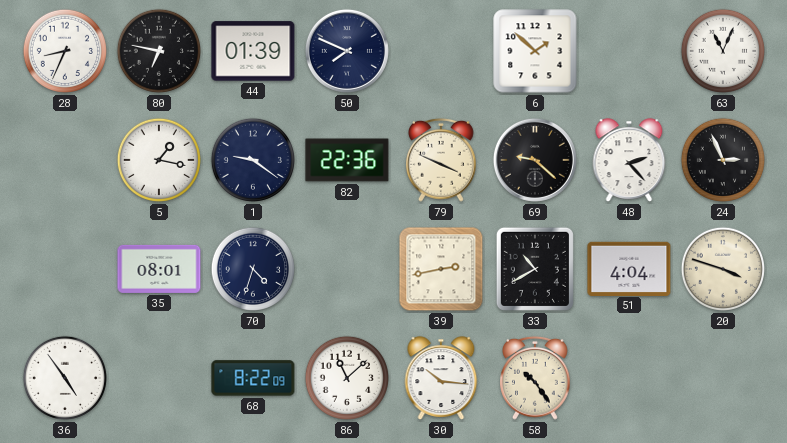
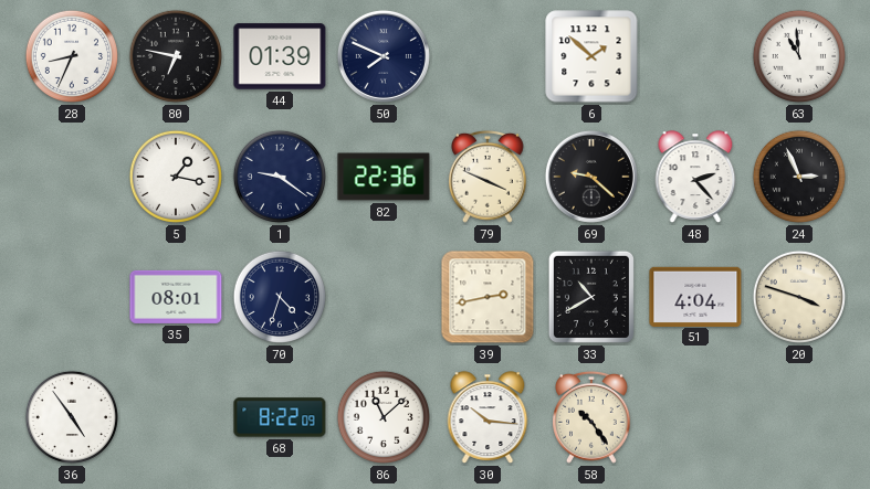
63: 11:04 -> 10:59 (799, 56)
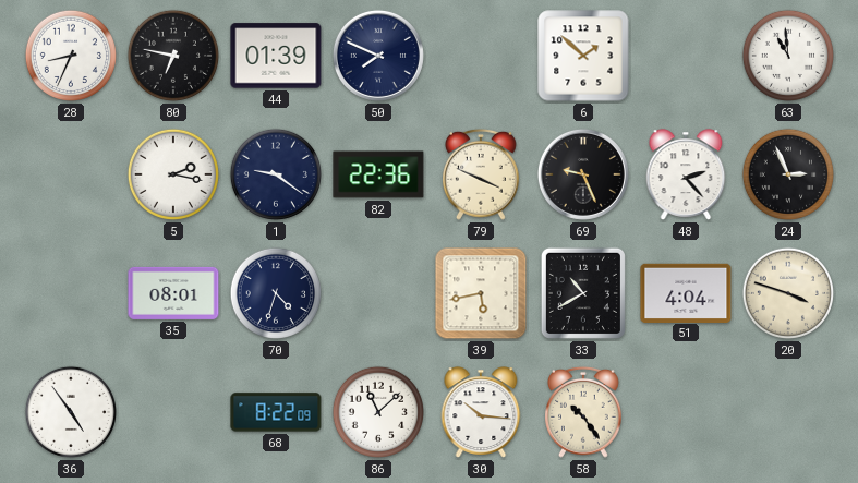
5: 1:17 -> 2:17 (173, 174)
69: 9:22 -> 9:26 (583, 174)
39: 2:43 -> 5:43 (481, 293)
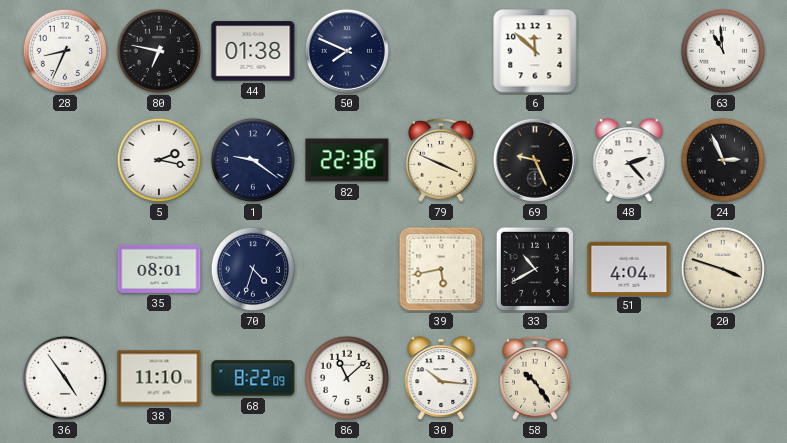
44: 01:39 -> 01:38 (253, 51)
6: 1:52 -> 11:52 (535, 51)
38: none -> 11:10 (159, 378)
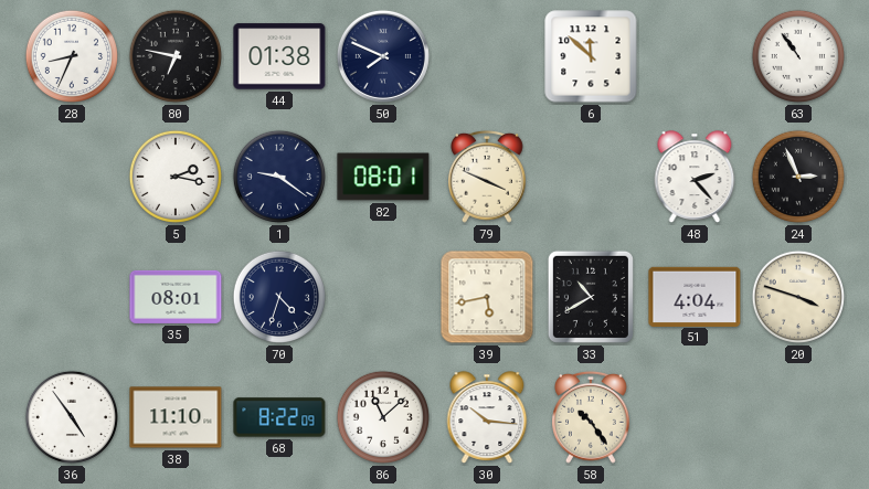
63: 10:59 -> 10:54 (798, 56)
82: 22:36 -> 08:01 (383, 177)
69: 9:26 -> none (535, 160)
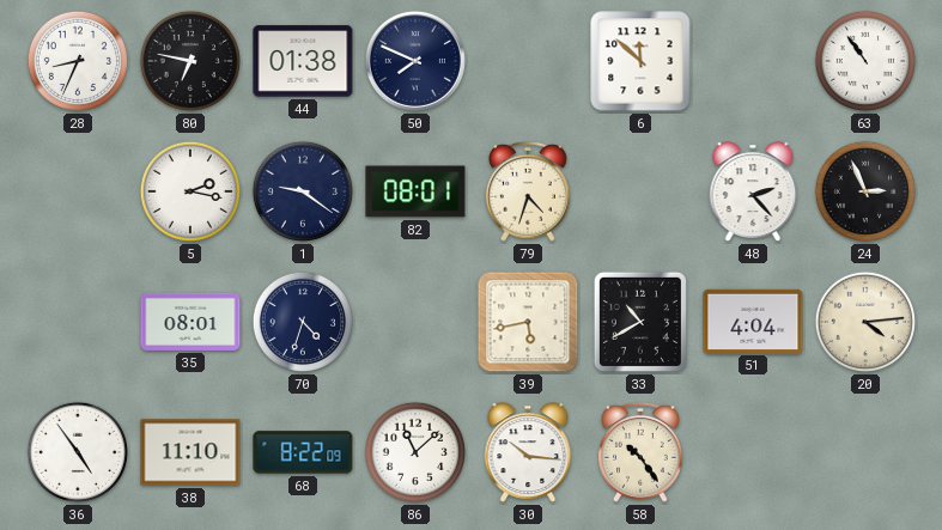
79: 3:49 -> 4:33 (529, 191)
20: 3:48 -> 4:14 (865, 322)
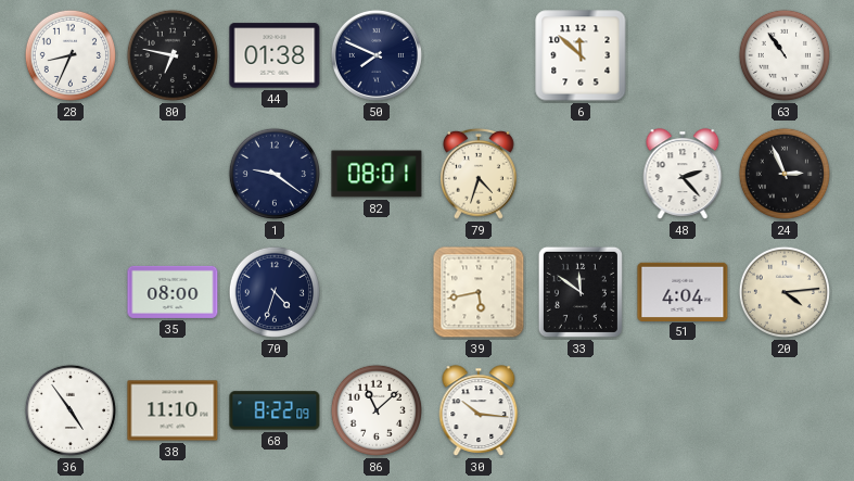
5: 2:17 -> none (190, 191)
35: 08:01 -> 08:00 (173, 292)
33: 10:40 -> 11:51 (581, 292)
58: 10:24 -> none (642, 452)
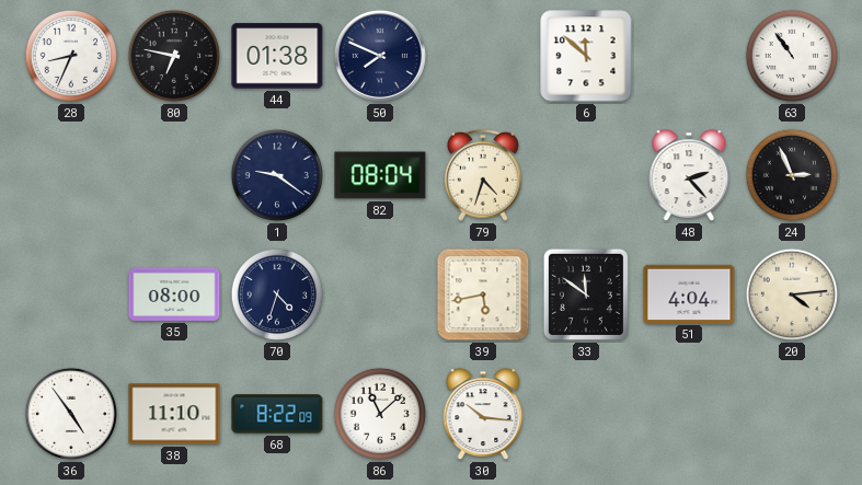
82: 08:01 -> 08:04 (380, 175)
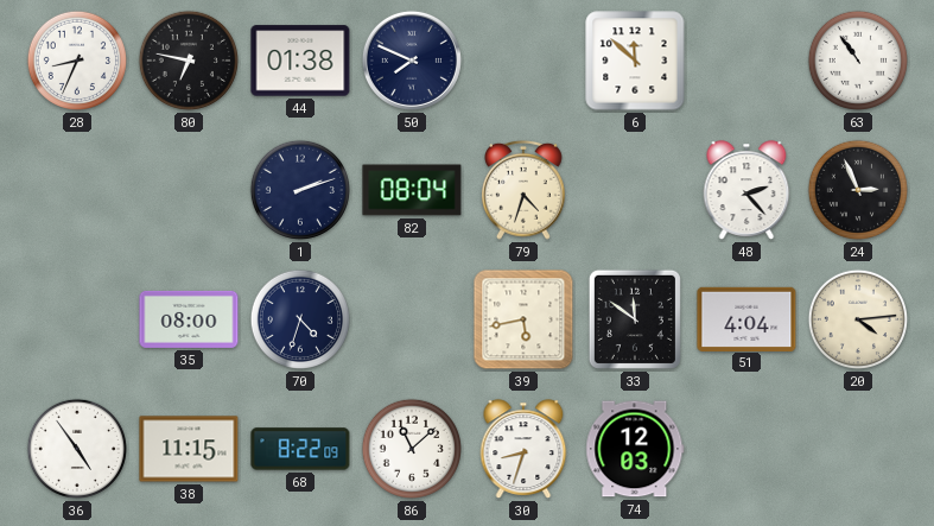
1: 9:21 -> 2:12 (300, 190)
38: 11:10 -> 11:15 (189, 449)
30: 10:16 -> 8:33 (523, 449)
74: none -> 12:03 (635, 449)
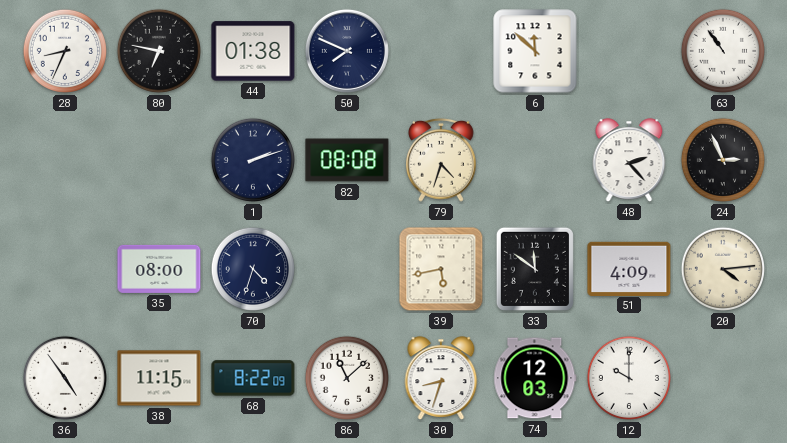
82: 08:04 -> 08:08 (347, 160)
51: 4:04 -> 4:09 (629, 268)
12: none -> 10:00 (629, 378)
